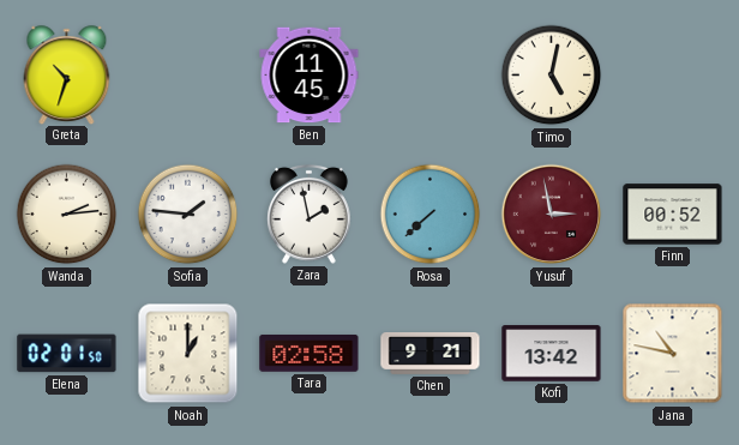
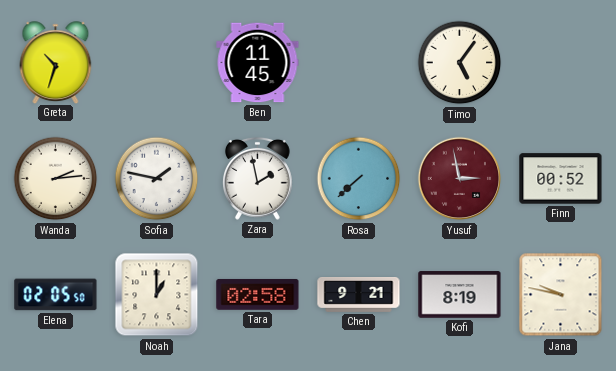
Timo: 5:02 -> 5:06 (460, 63)
Sofia: 1:46 -> 1:47 (157, 179)
Elena: 02:01 -> 02:05 (56, 295)
Kofi: 13:42 -> 8:19 (460, 295)
Jana: 10:47 -> 9:47 (561, 295)
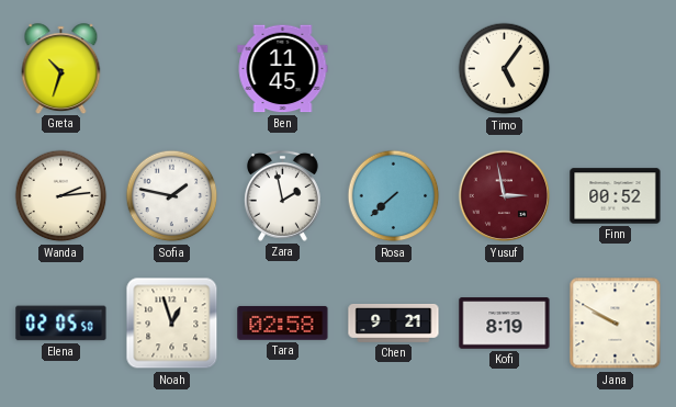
Noah: 1:00 -> 12:57 (172, 324)
Jana: 9:47 -> 9:50 (616, 324)
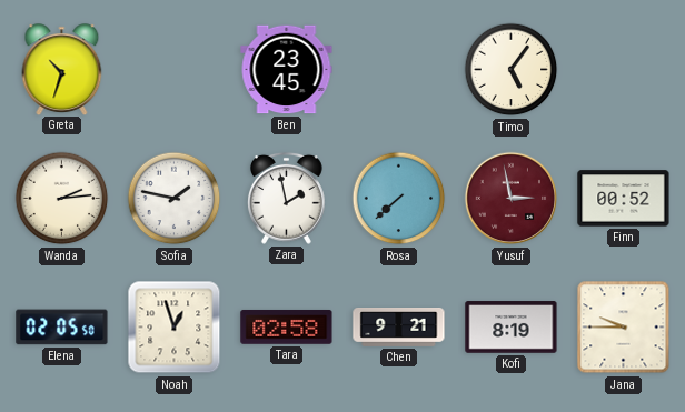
Ben: 11:45 -> 23:45 (287, 70)
Jana: 9:50 -> 9:45 (624, 328)
